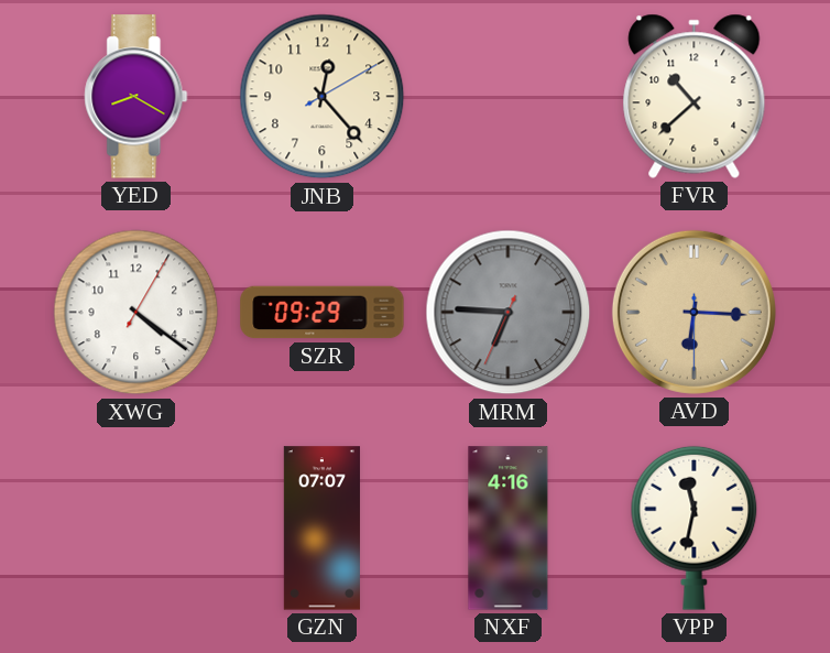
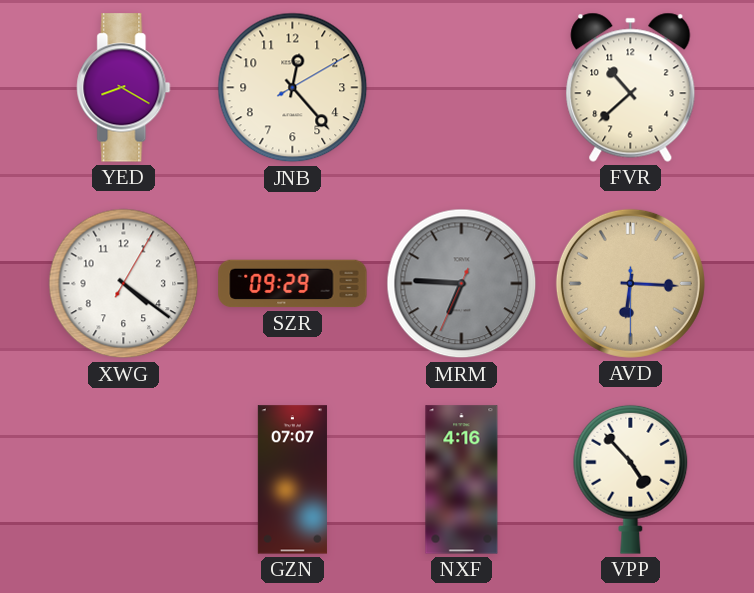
VPP: 11:32 -> 4:53 (631, 479)
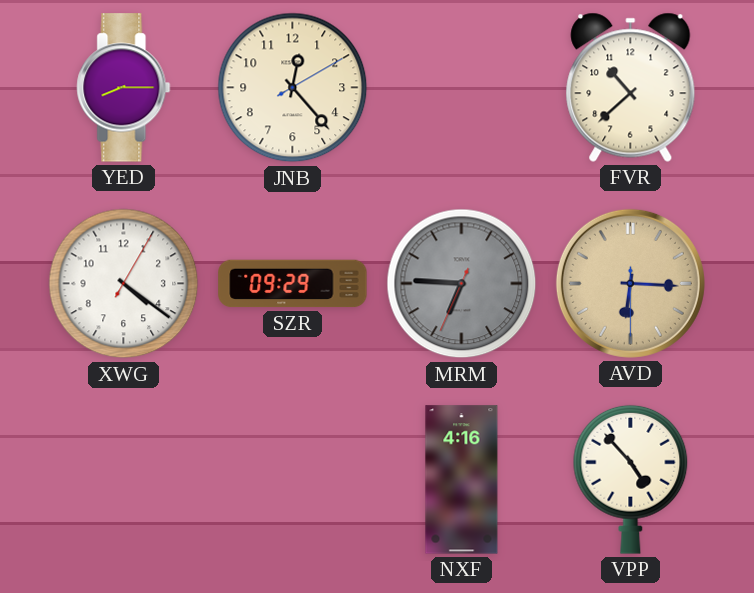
YED: 8:20 -> 8:15 (124, 88)
GZN: 07:07 -> none (292, 480)
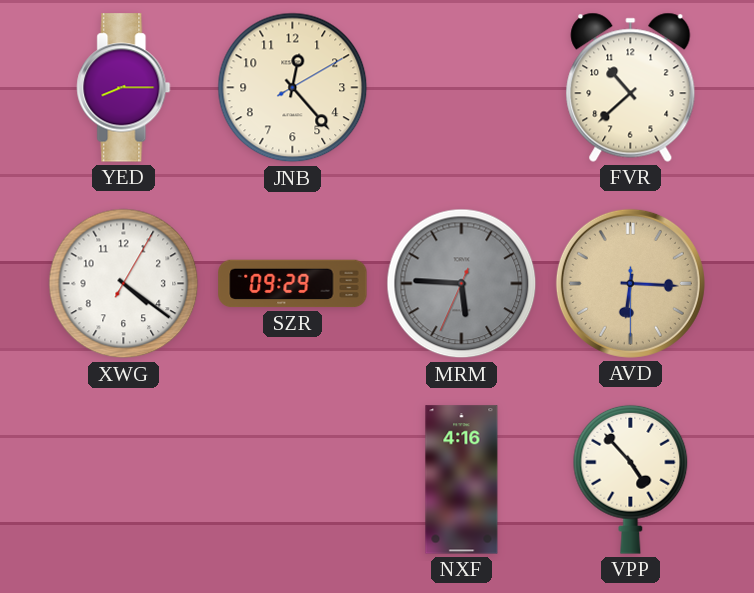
MRM: 6:45 -> 5:45 (462, 284)
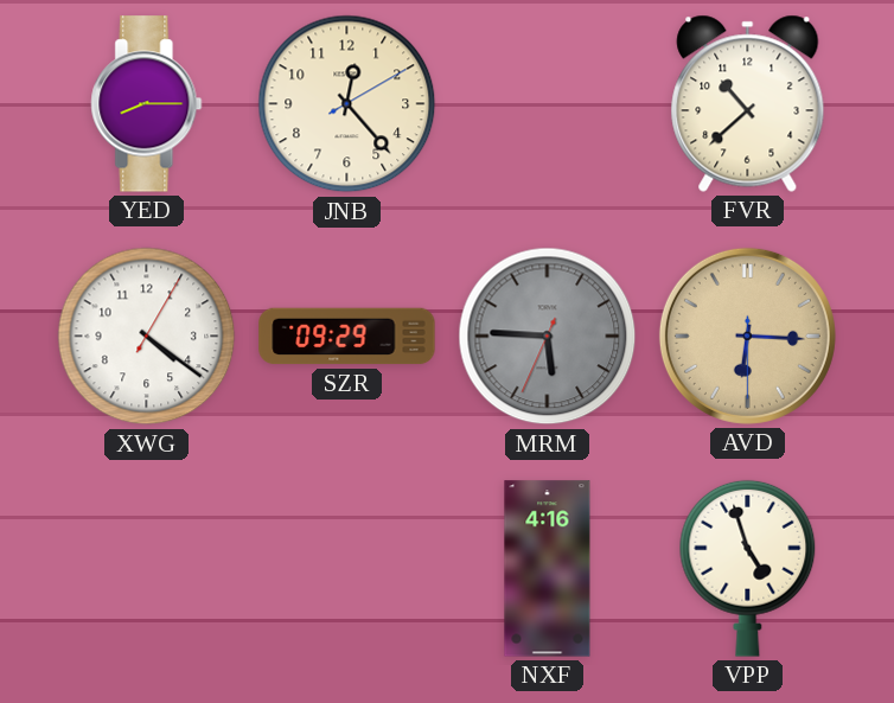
VPP: 4:53 -> 4:57 (748, 568)
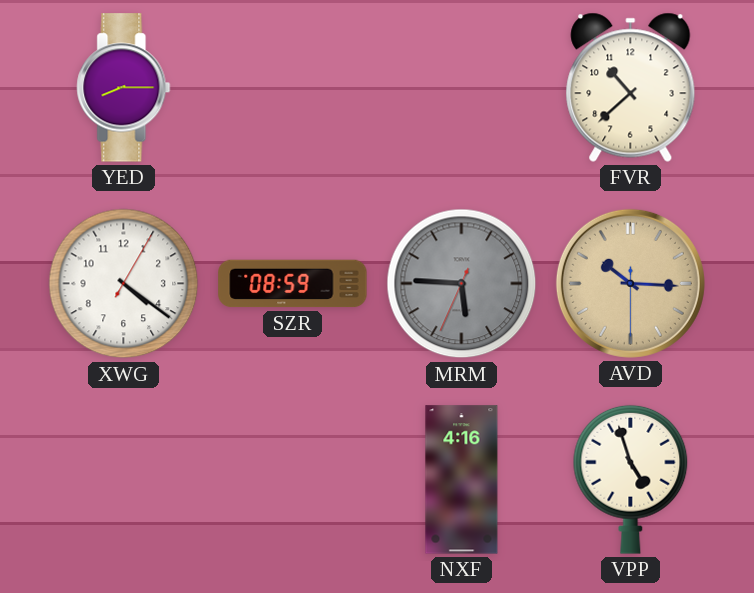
JNB: 12:23 -> none (347, 104)
SZR: 09:29 -> 08:59 (293, 284)
AVD: 6:15 -> 10:15 (630, 283)
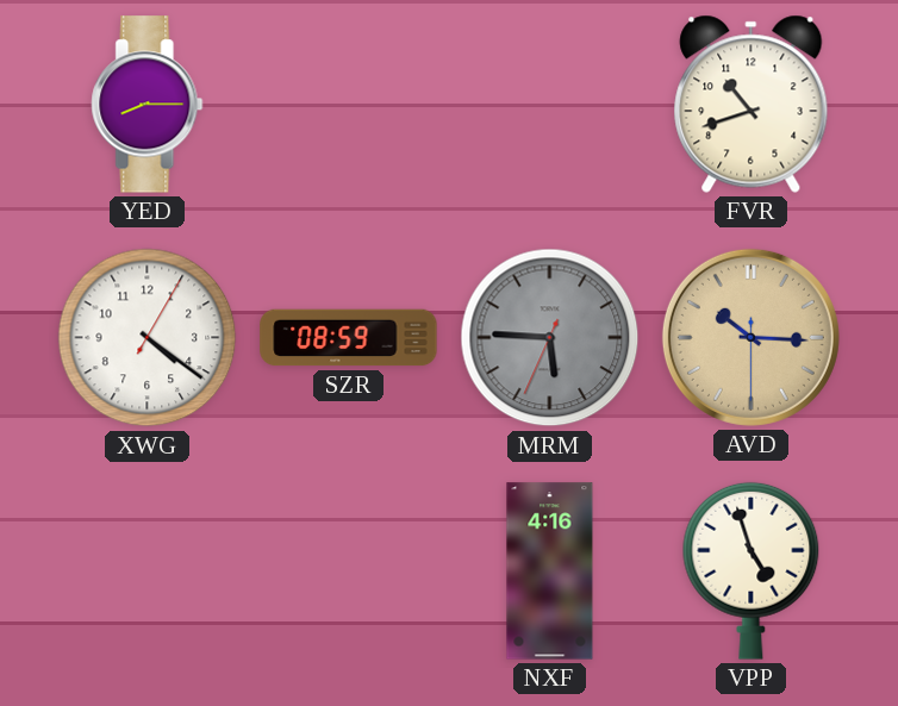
FVR: 10:38 -> 10:42 (752, 104)
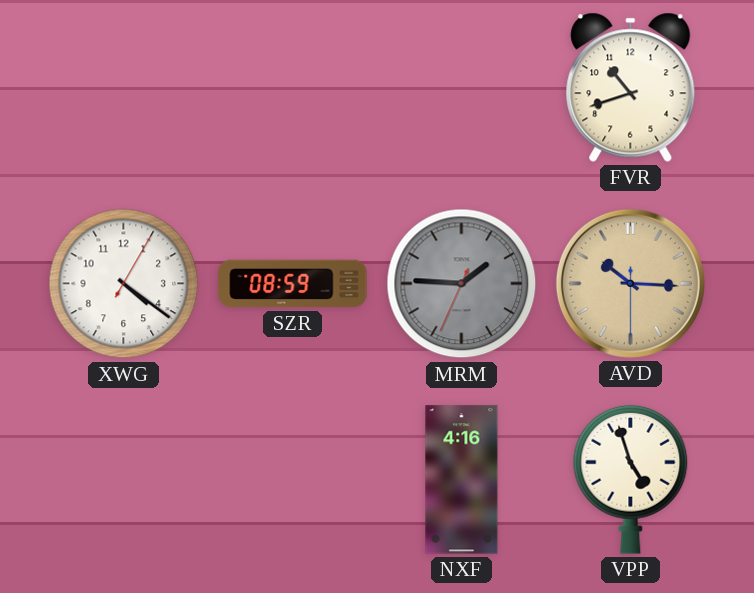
YED: 8:15 -> none (148, 105)
MRM: 5:45 -> 1:45 (462, 284)
